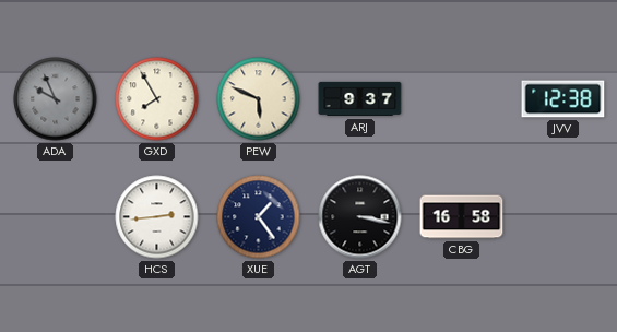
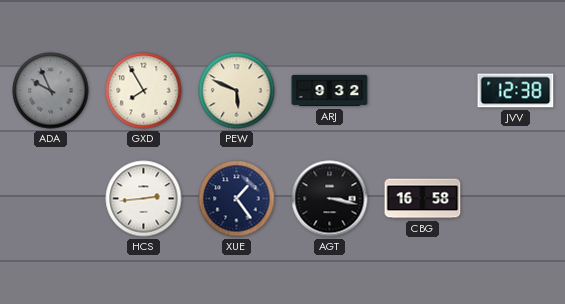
ARJ: 9:37 -> 9:32 (330, 91)
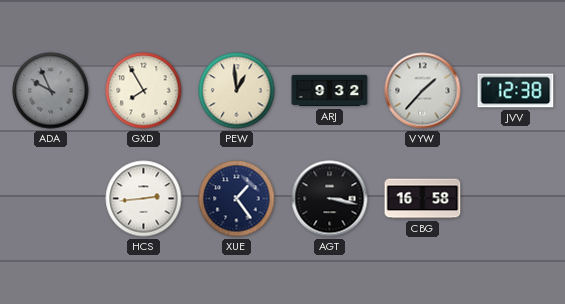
PEW: 5:49 -> 12:59 (237, 91)
VYW: none -> 1:37 (423, 91)
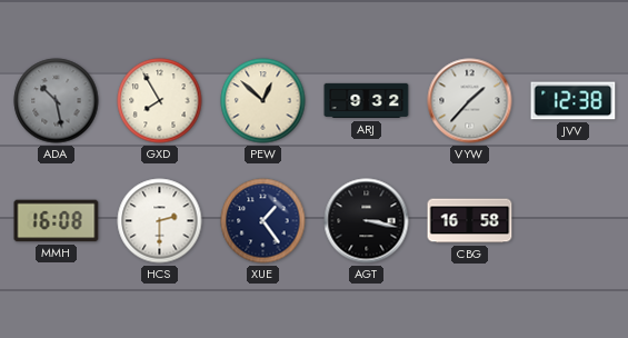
ADA: 9:56 -> 10:28 (57, 101)
PEW: 12:59 -> 12:52 (263, 101)
MMH: none -> 16:08 (57, 221)
HCS: 2:44 -> 2:30 (160, 221)
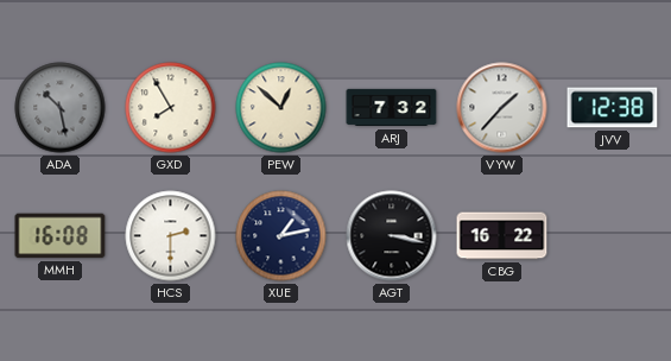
ARJ: 9:32 -> 7:32 (392, 108)
XUE: 1:24 -> 1:13 (281, 236)
CBG: 16:58 -> 16:22 (502, 236)
